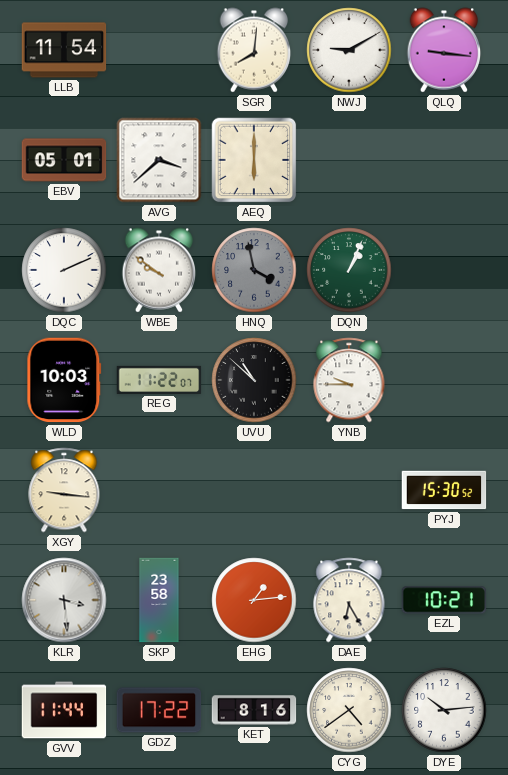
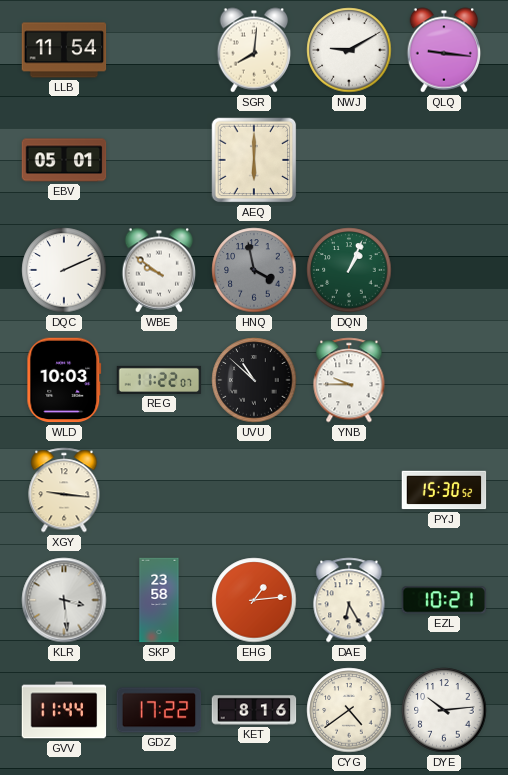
AVG: 3:38 -> none (159, 160)
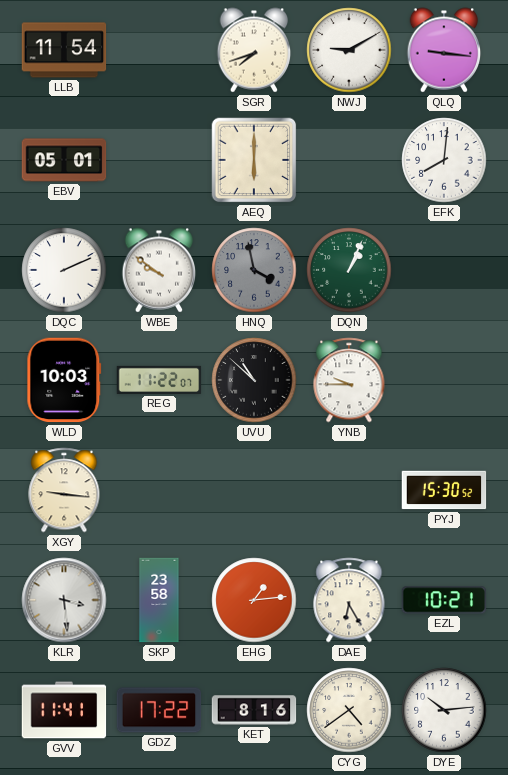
SGR: 8:01 -> 7:42 (254, 50)
EFK: none -> 8:01 (444, 160)
GVV: 11:44 -> 11:41 (64, 710)
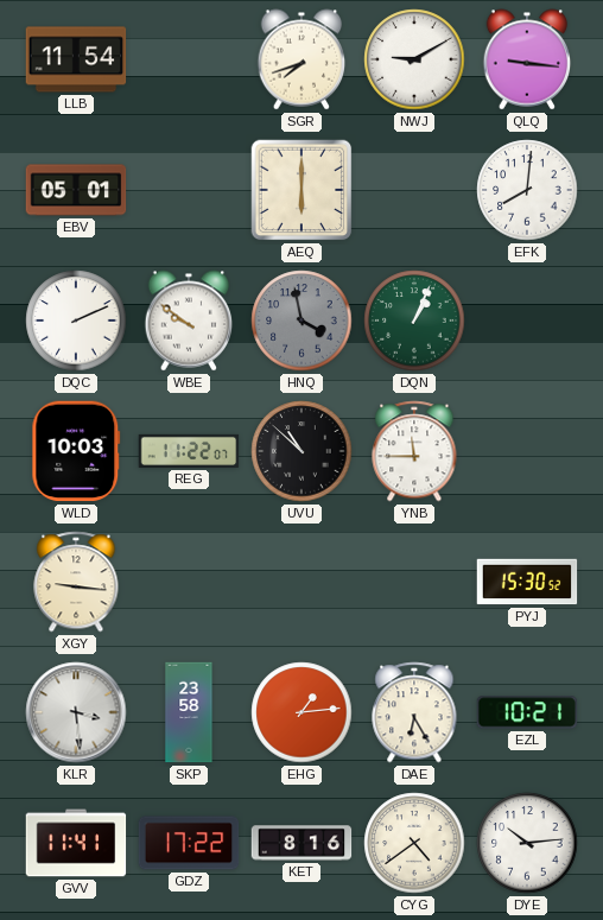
YNB: 9:45 -> 11:45 (414, 451)
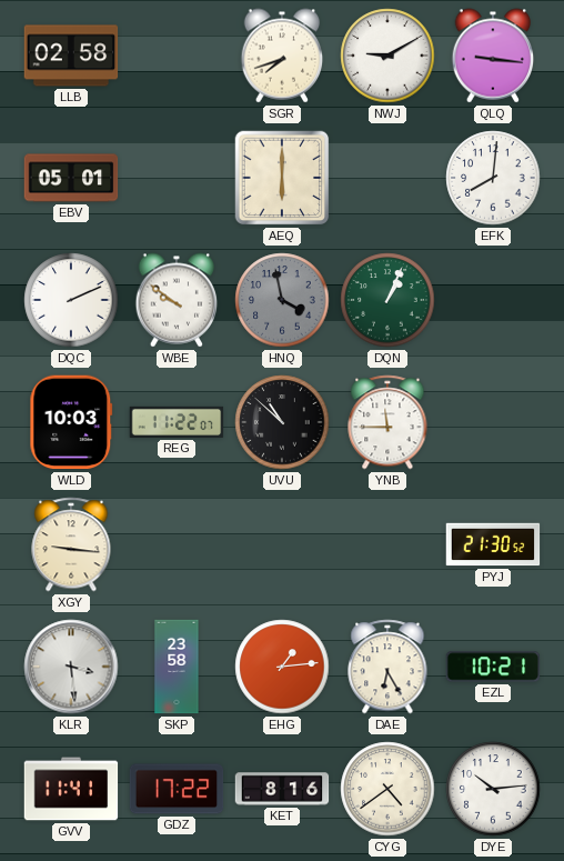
LLB: 11:54 -> 02:58 (71, 56)
PYJ: 15:30 -> 21:30 (493, 544)
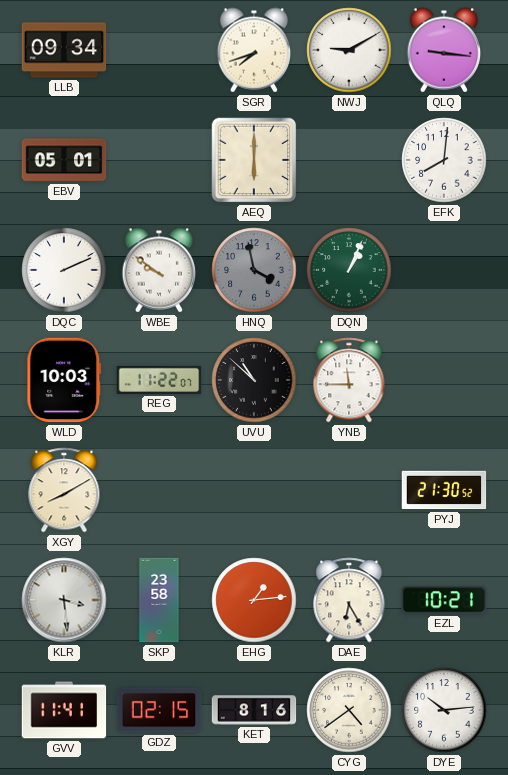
LLB: 02:58 -> 09:34 (64, 50)
XGY: 9:16 -> 8:10 (64, 490)
GDZ: 17:22 -> 02:15 (159, 710)
